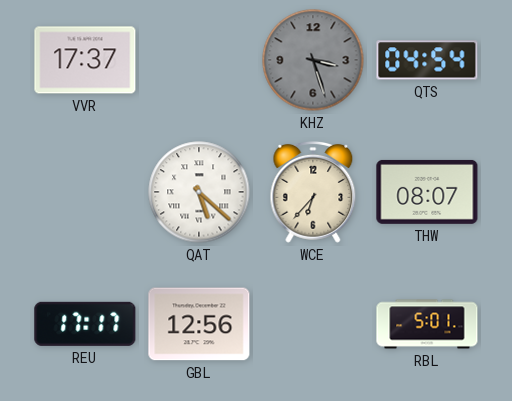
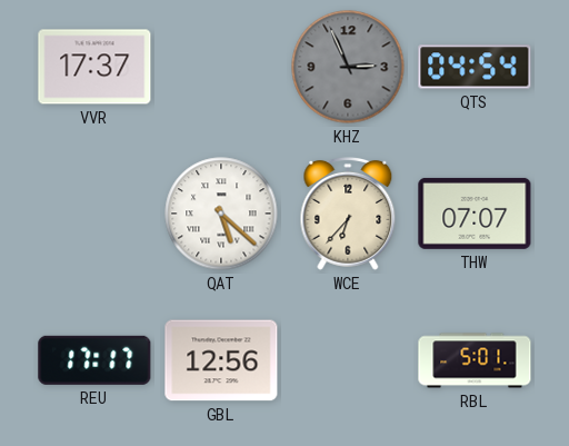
KHZ: 3:27 -> 2:56 (348, 67)
THW: 08:07 -> 07:07 (475, 214)
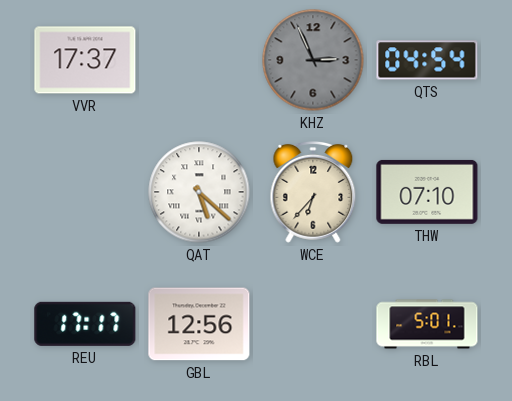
THW: 07:07 -> 07:10 (427, 192)
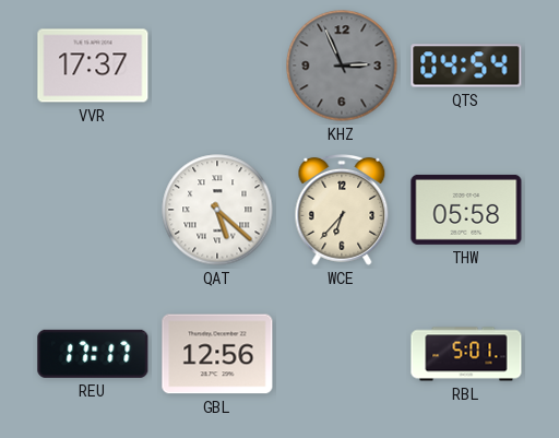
THW: 07:10 -> 05:58 (466, 210)
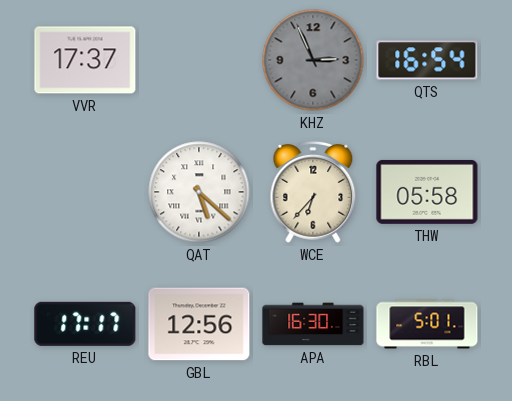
QTS: 04:54 -> 16:54 (427, 60)
APA: none -> 16:30 (313, 324)
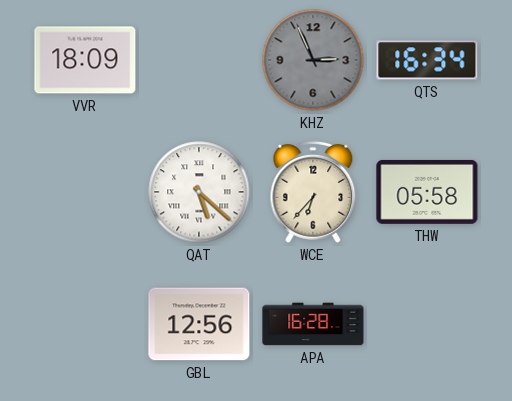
VVR: 17:37 -> 18:09 (85, 60)
QTS: 16:54 -> 16:34 (427, 60)
REU: 17:17 -> none (85, 324)
APA: 16:30 -> 16:28 (313, 324)
RBL: 5:01 -> none (427, 324)
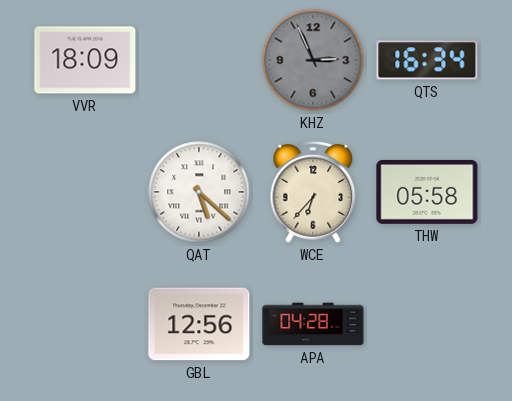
APA: 16:28 -> 04:28 (313, 324)
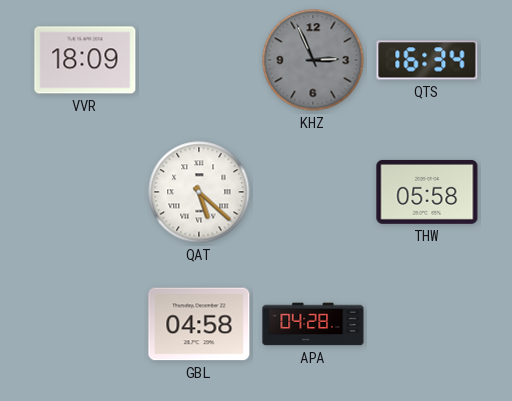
WCE: 6:37 -> none (313, 192)
GBL: 12:56 -> 04:58 (199, 324)
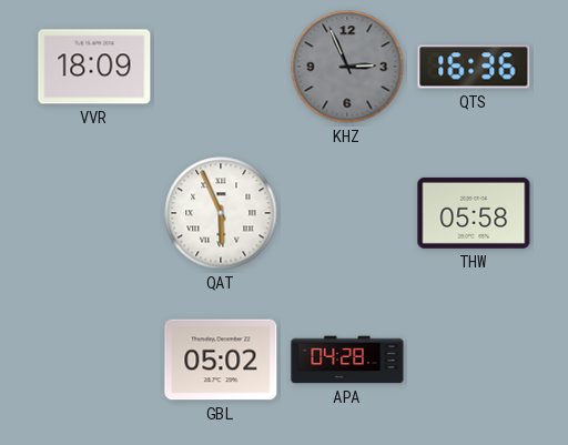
QTS: 16:34 -> 16:36 (474, 67)
QAT: 5:22 -> 5:56 (221, 213)
GBL: 04:58 -> 05:02 (221, 360)
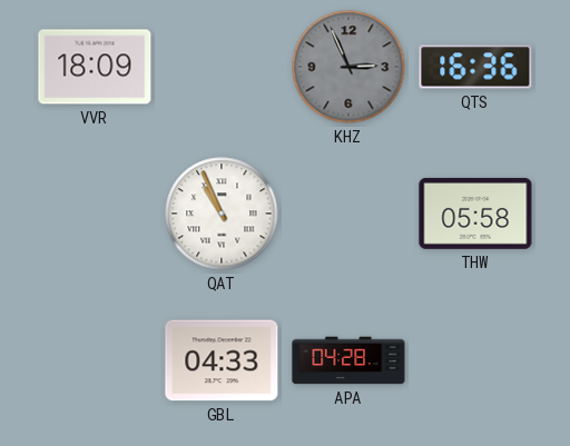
QAT: 5:56 -> 10:56 (222, 214)
GBL: 05:02 -> 04:33 (222, 360)
